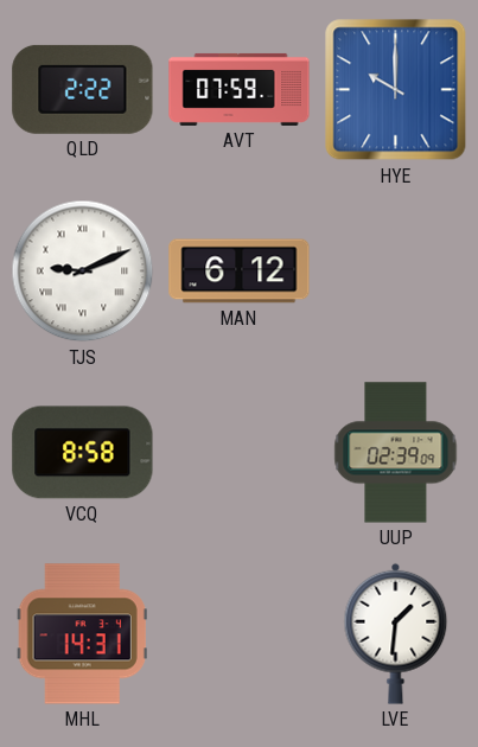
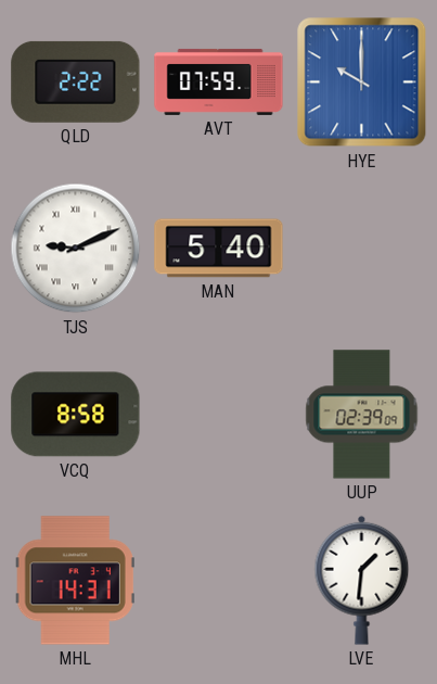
MAN: 6:12 -> 5:40 (219, 249)
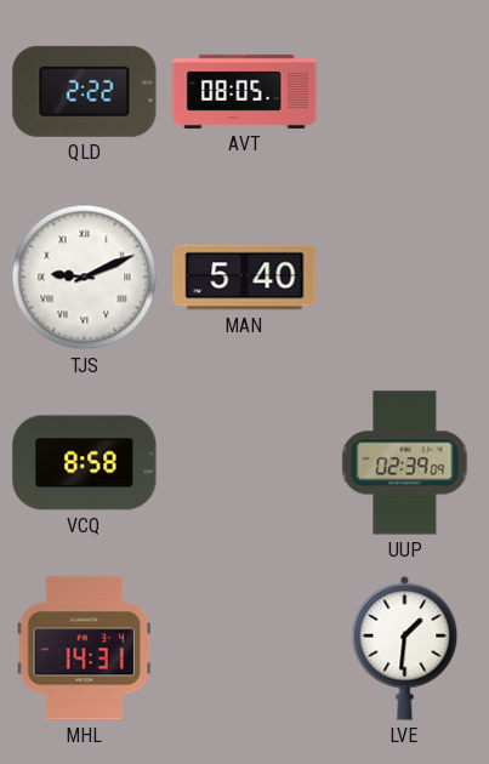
AVT: 07:59 -> 08:05 (245, 91)
HYE: 10:00 -> none (362, 83)
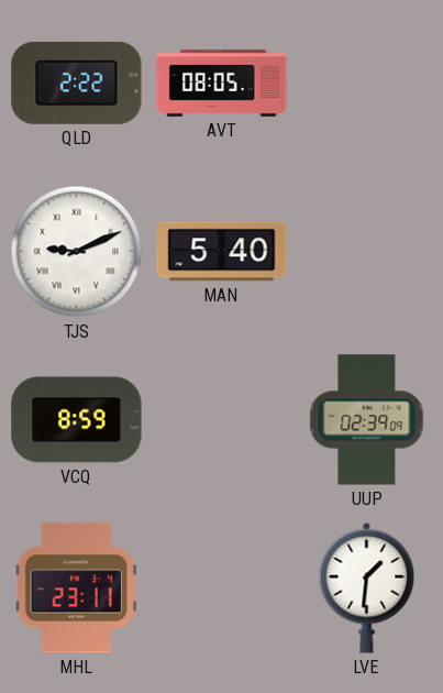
VCQ: 8:58 -> 8:59 (77, 420)
MHL: 14:31 -> 23:11 (76, 588)
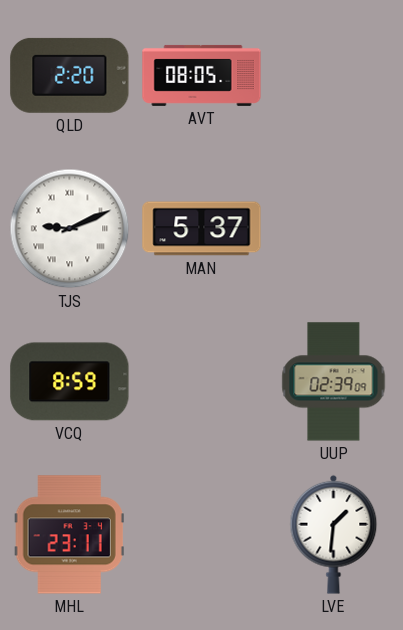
QLD: 2:22 -> 2:20 (70, 75)
MAN: 5:40 -> 5:37 (202, 229)
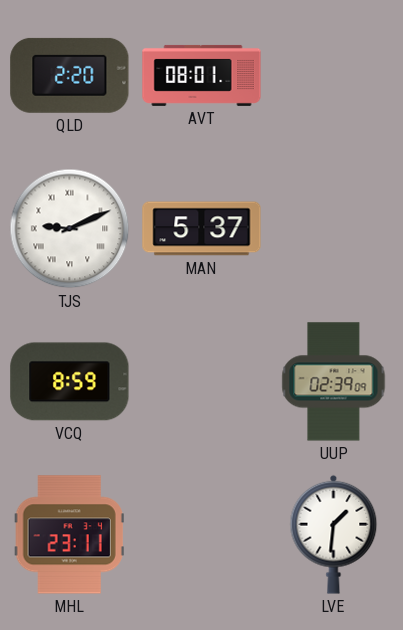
AVT: 08:05 -> 08:01 (202, 75)
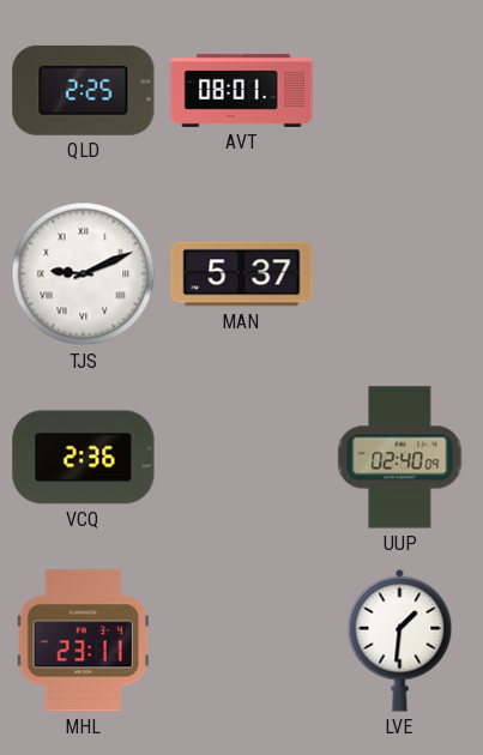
QLD: 2:20 -> 2:25 (84, 90)
VCQ: 8:59 -> 2:36 (84, 458)
UUP: 02:39 -> 02:40 (400, 458)
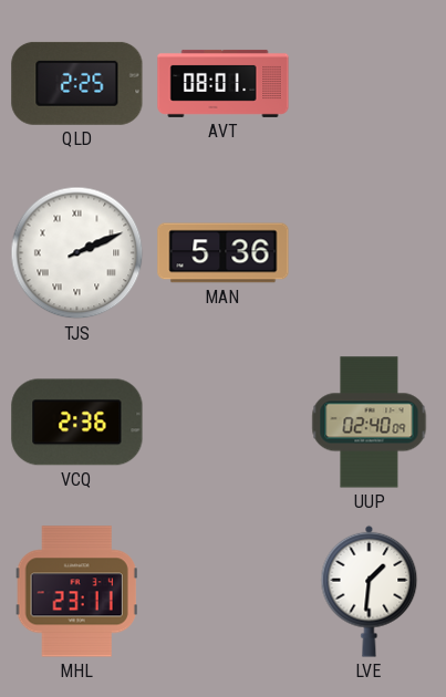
TJS: 9:11 -> 2:11 (77, 253)
MAN: 5:37 -> 5:36 (224, 253)
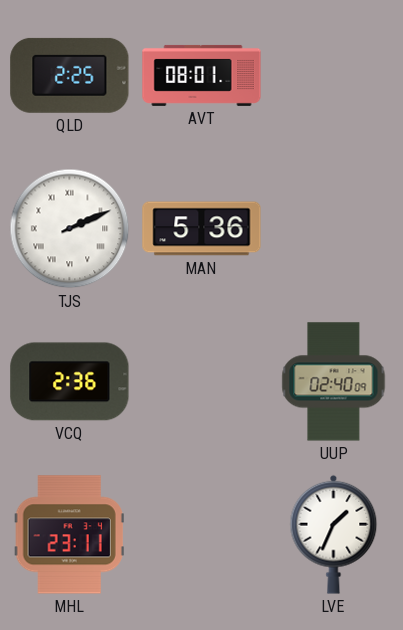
LVE: 1:31 -> 1:34 (334, 534)
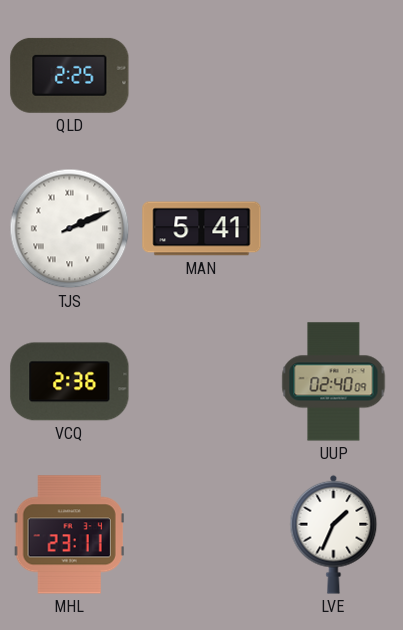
AVT: 08:01 -> none (202, 75)
MAN: 5:36 -> 5:41 (202, 229)
